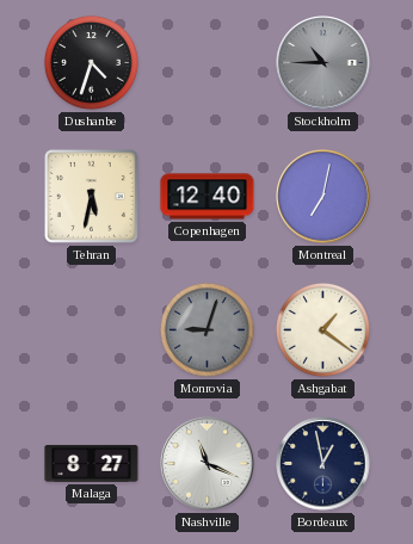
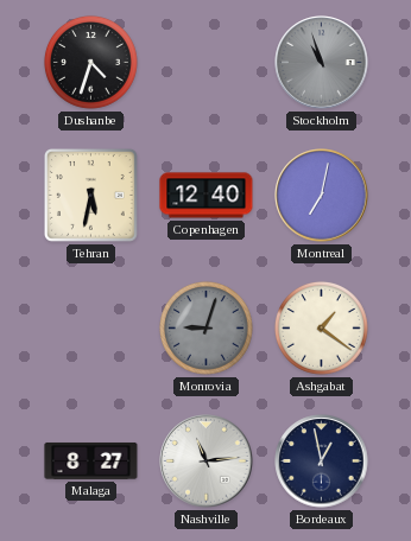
Stockholm: 10:45 -> 10:57 (322, 63)
Nashville: 11:19 -> 11:14 (207, 462)
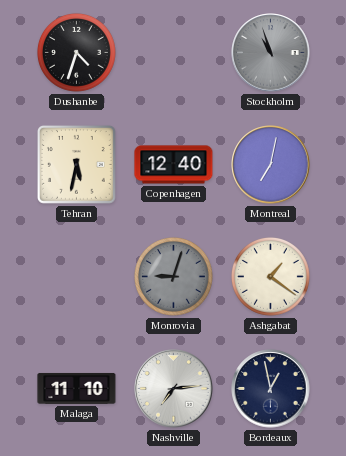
Malaga: 8:27 -> 11:10 (77, 388)
Nashville: 11:14 -> 7:14 (174, 389)
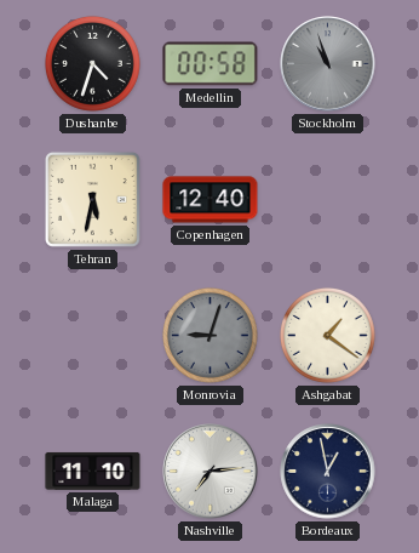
Medellin: none -> 00:58 (211, 64)
Montreal: 7:02 -> none (271, 165)
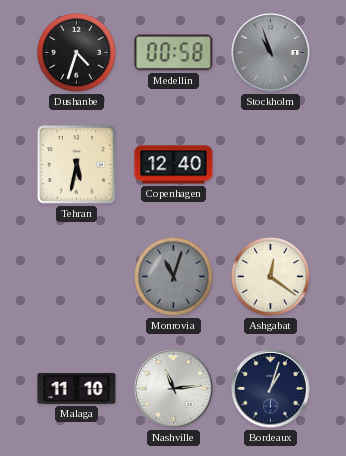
Monrovia: 9:03 -> 11:03 (173, 276)
Ashgabat: 1:21 -> 12:21 (270, 276)
Nashville: 7:14 -> 11:14 (174, 389)
Bordeaux: 12:58 -> 1:03 (271, 389)
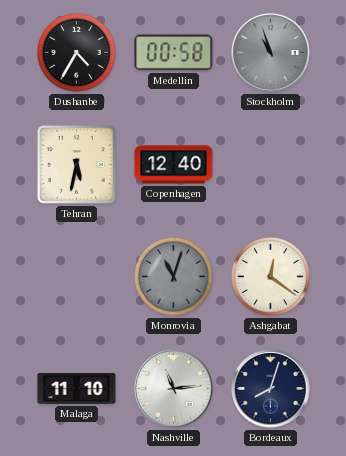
Dushanbe: 4:33 -> 4:35 (76, 52)
Bordeaux: 1:03 -> 8:03 (271, 389)
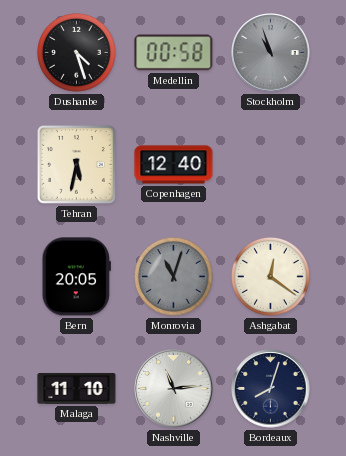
Dushanbe: 4:35 -> 4:27 (76, 52)
Bern: none -> 20:05 (76, 277)
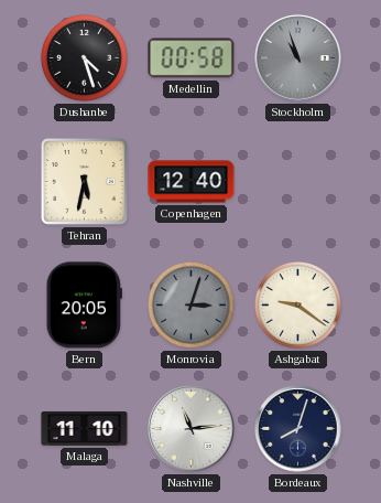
Monrovia: 11:03 -> 3:03 (190, 304)
Ashgabat: 12:21 -> 9:21 (297, 304)
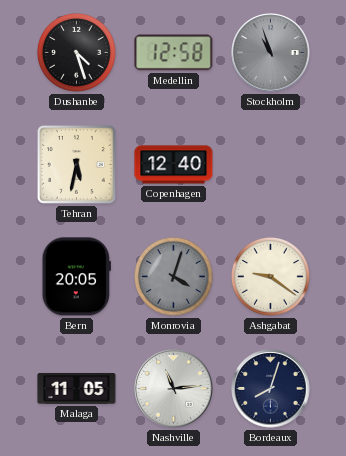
Medellin: 00:58 -> 12:58 (174, 53)
Monrovia: 3:03 -> 4:03 (173, 276)
Malaga: 11:10 -> 11:05 (77, 388)
